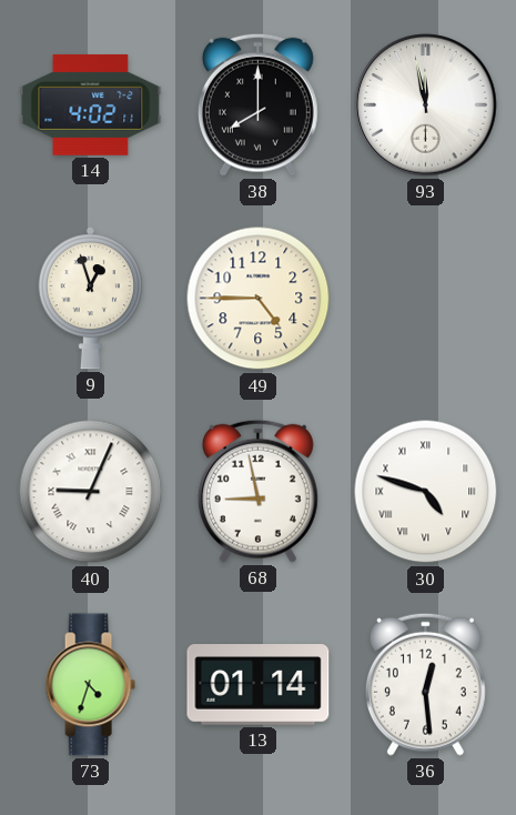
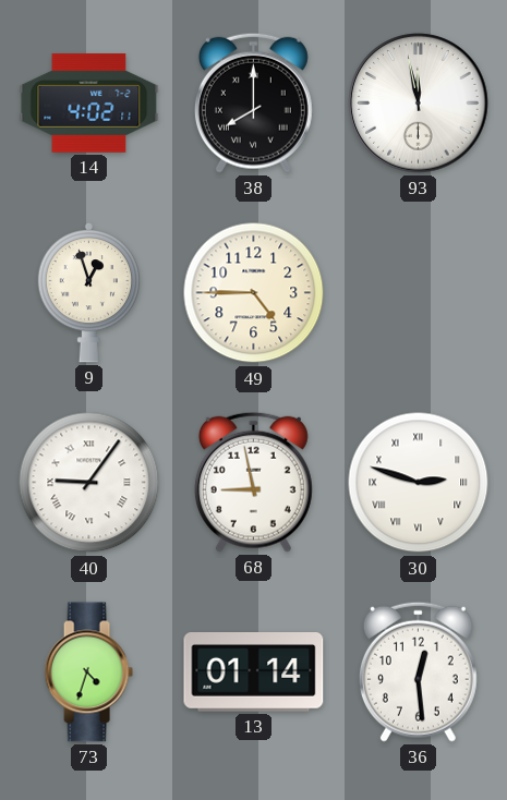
40: 9:04 -> 9:06 (89, 483)
30: 4:48 -> 2:48 (419, 483)
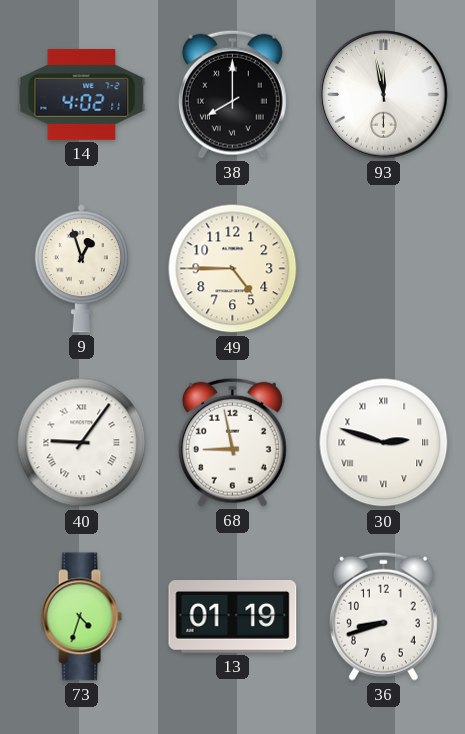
13: 01:14 -> 01:19 (233, 617)
36: 12:29 -> 8:42 (383, 616)
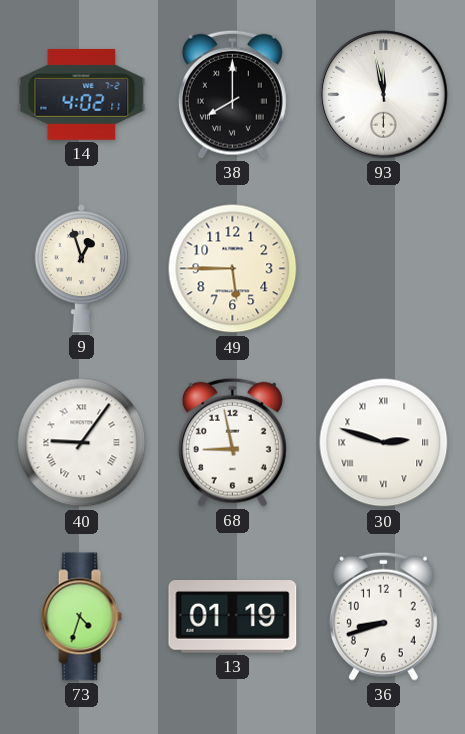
49: 4:45 -> 5:45 (233, 269)
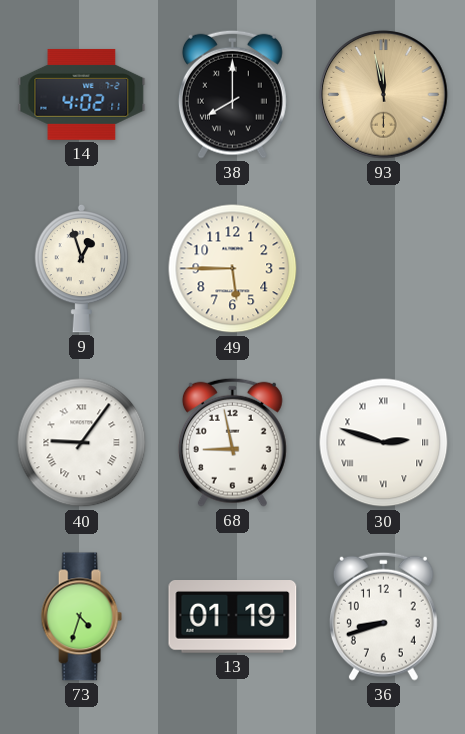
93 dial: white -> champagne (384, 95)
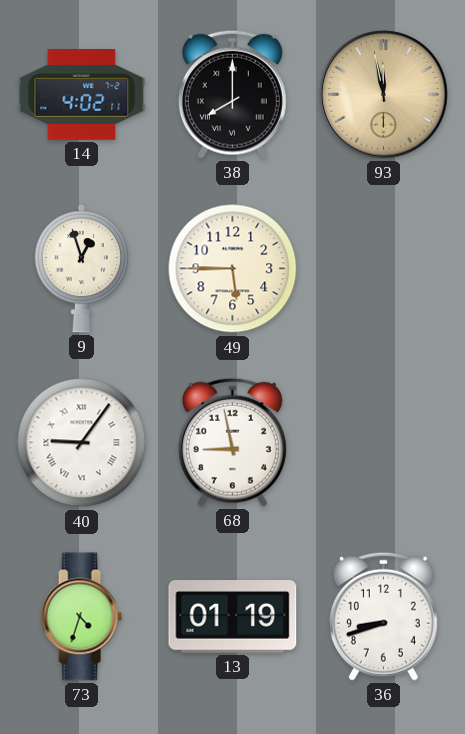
30: 2:48 -> none (384, 443)
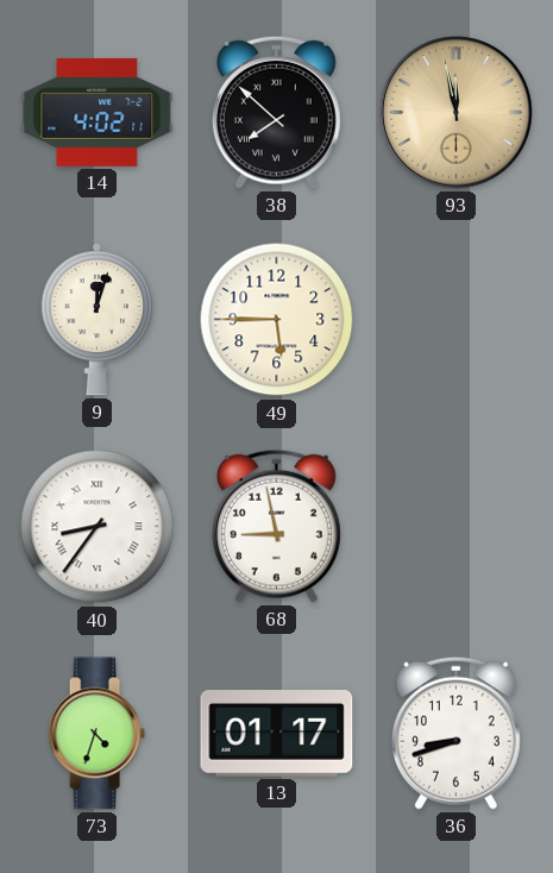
38: 8:00 -> 7:52 (276, 112)
9: 12:57 -> 12:03 (96, 319)
40: 9:06 -> 8:36 (98, 527)
13: 01:19 -> 01:17 (277, 734)
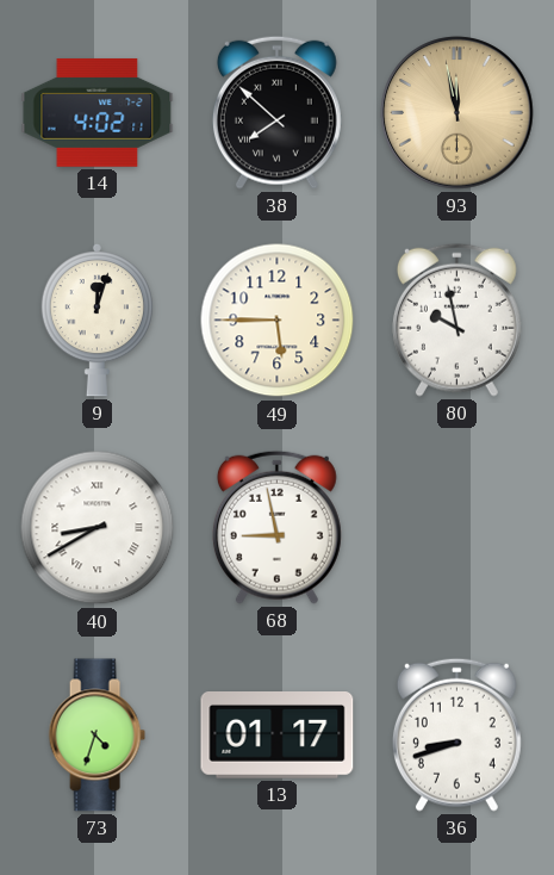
80: none -> 9:58 (456, 319)
40: 8:36 -> 8:40 (98, 528)
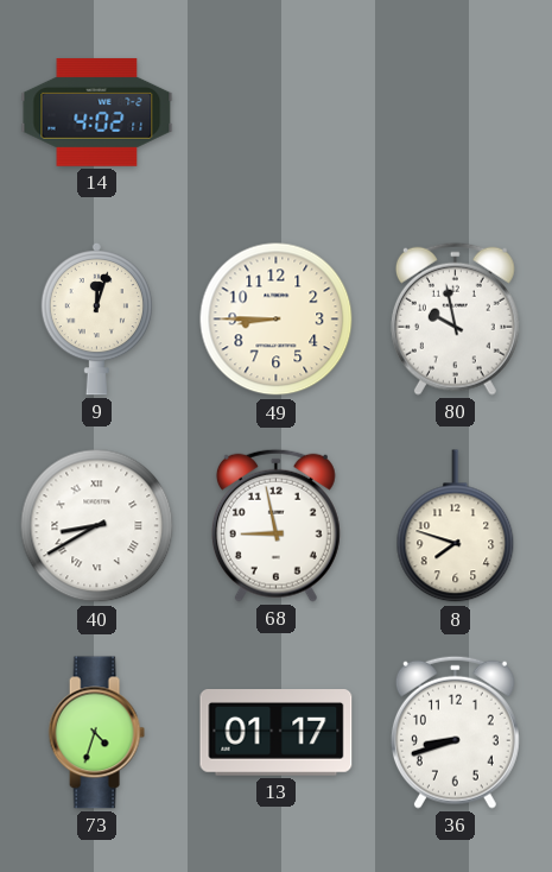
38: 7:52 -> none (276, 112)
93: 11:58 -> none (457, 113)
49: 5:45 -> 8:45 (277, 320)
8: none -> 7:48 (456, 526)
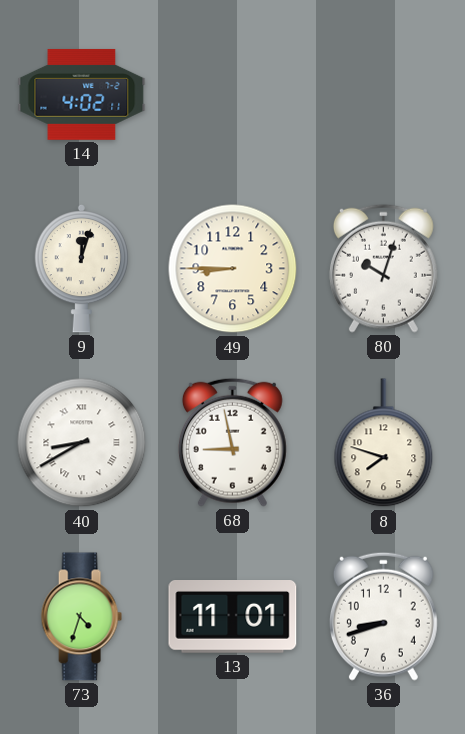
80: 9:58 -> 10:03 (383, 268)
13: 01:17 -> 11:01 (233, 617)
